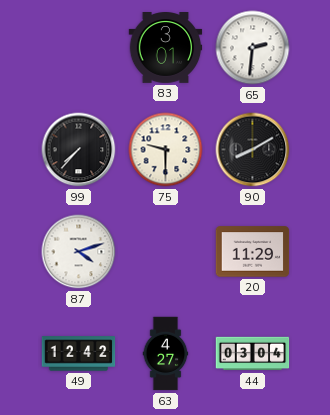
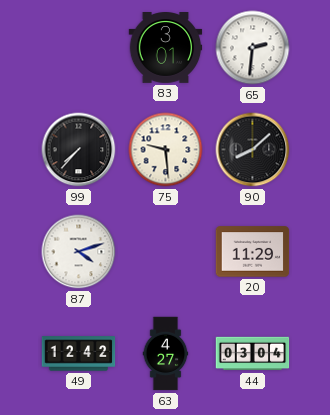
75: 9:30 -> 9:29 (166, 150)
90: 8:10 -> 8:08 (253, 150)
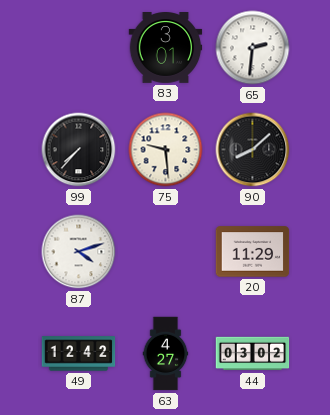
44: 03:04 -> 03:02 (253, 354)
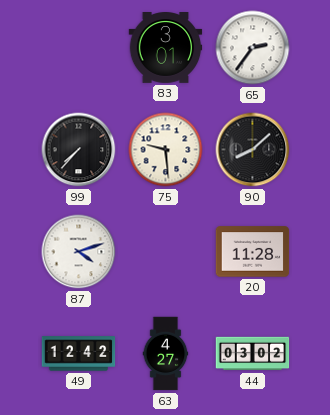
65: 2:31 -> 2:36 (253, 48)
20: 11:29 -> 11:28 (253, 252)
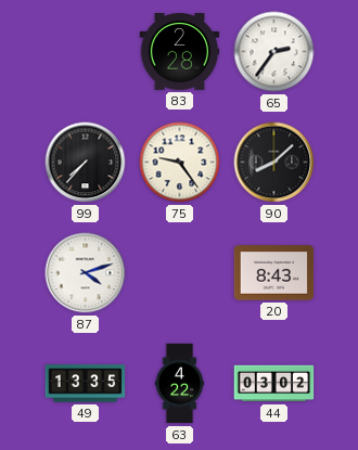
83: 3:01 -> 2:28 (180, 52)
75: 9:29 -> 9:24 (180, 163)
20: 11:28 -> 8:43 (274, 273)
49: 12:42 -> 13:35 (86, 384)
63: 4:27 -> 4:22 (180, 384)
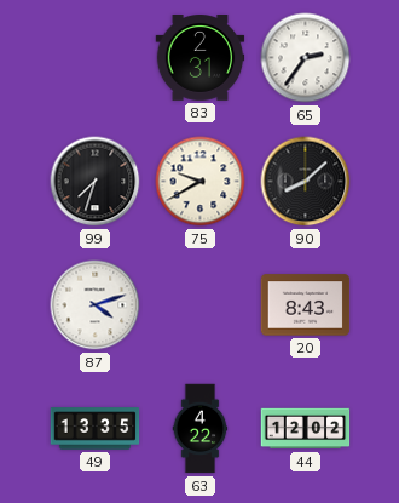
83: 2:28 -> 2:31 (201, 58)
99: 7:37 -> 7:33 (96, 182)
75: 9:24 -> 9:40 (201, 182)
44: 03:02 -> 12:02 (306, 429)
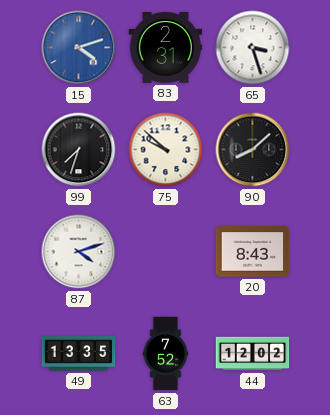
15: none -> 4:12 (79, 48)
65: 2:36 -> 3:27 (253, 48)
75: 9:40 -> 9:52 (166, 150)
63: 4:22 -> 7:52 (166, 354)
